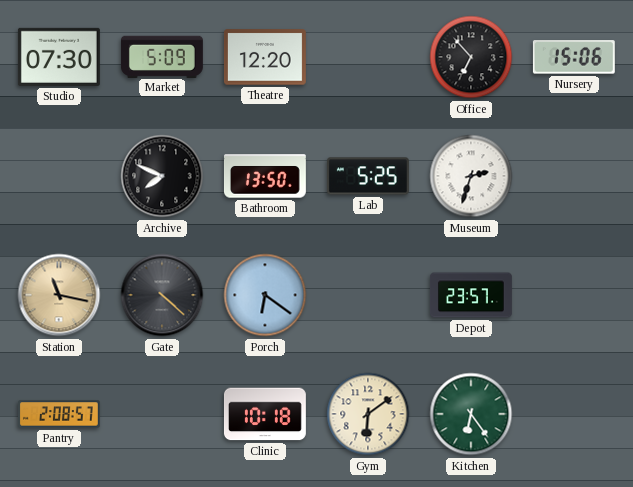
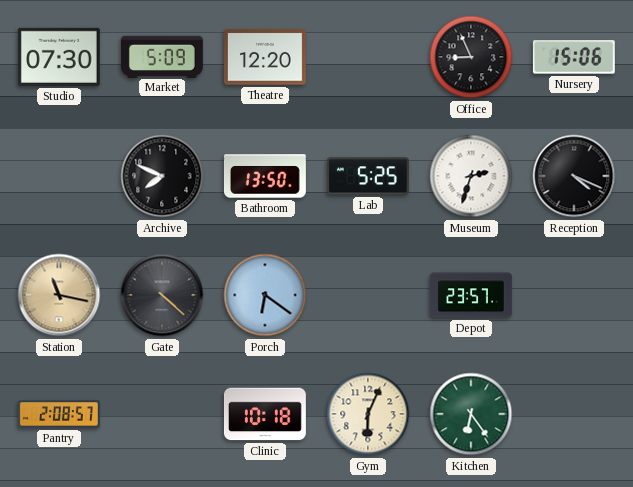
Office: 6:53 -> 8:56 (471, 57)
Reception: none -> 4:19 (574, 176)
Gym: 6:09 -> 6:04 (368, 414)
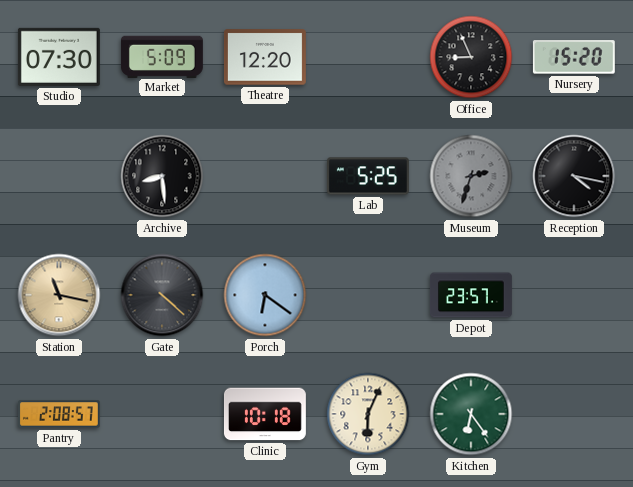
Nursery: 15:06 -> 15:20 (574, 57)
Archive: 7:49 -> 8:29 (162, 176)
Bathroom: 13:50 -> none (265, 176)
Museum dial: white -> grey (471, 176)
Reception: 4:19 -> 4:17 (574, 176)
